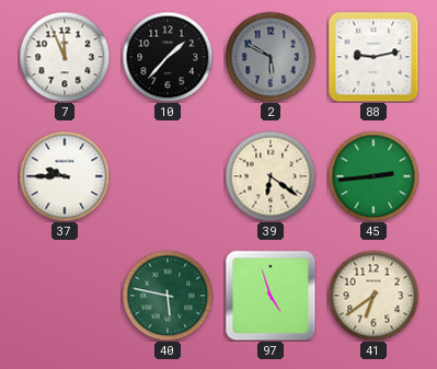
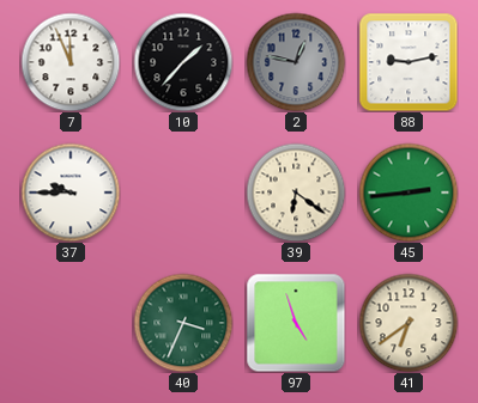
2: 5:50 -> 12:47 (296, 62)
40: 5:47 -> 3:34 (183, 323)
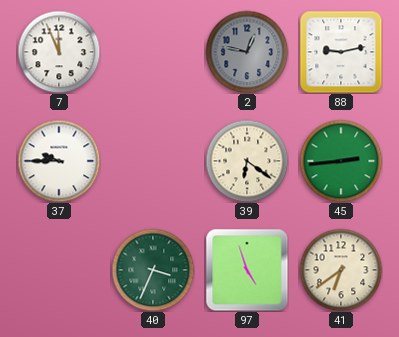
10: 1:37 -> none (183, 62)
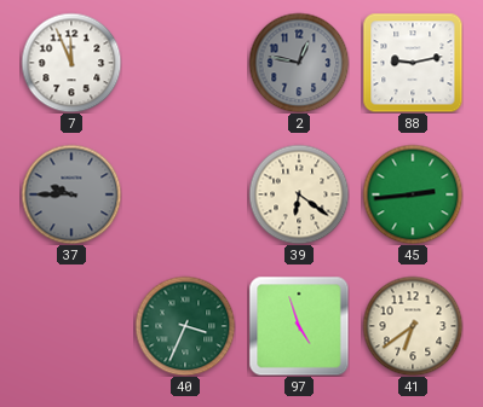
37 dial: white -> grey (71, 194)
